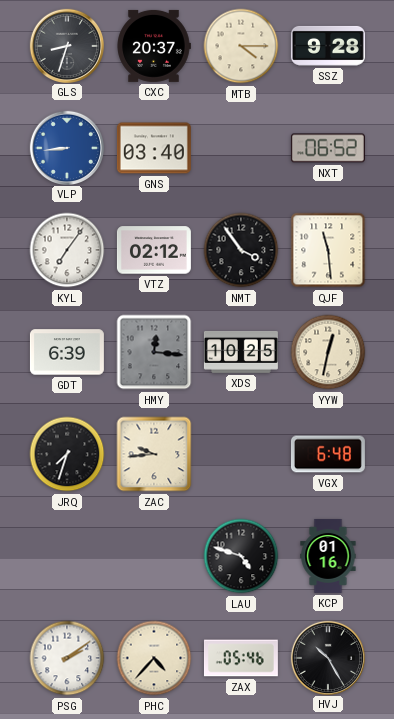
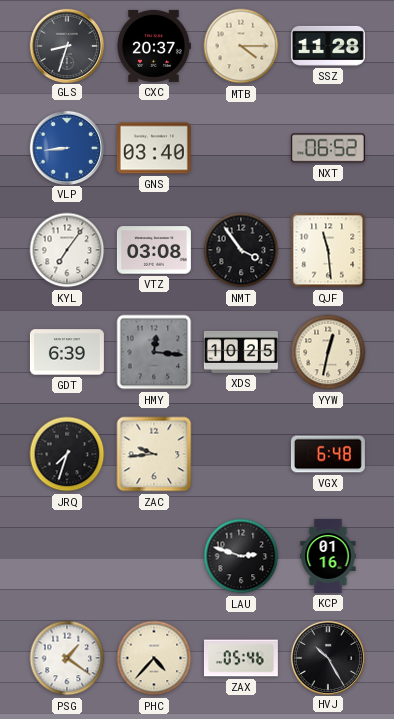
SSZ: 9:28 -> 11:28 (328, 46)
VTZ: 02:12 -> 03:08 (154, 250)
LAU: 4:48 -> 2:48 (241, 556)
PSG: 2:09 -> 1:21 (67, 658)
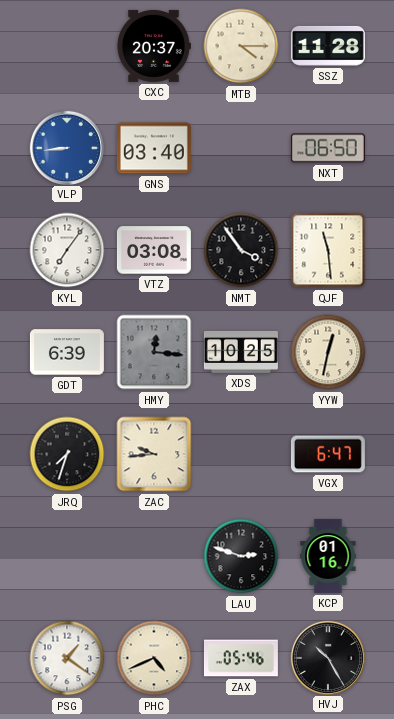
GLS: 8:33 -> none (66, 45)
NXT: 06:52 -> 06:50 (328, 148)
VGX: 6:48 -> 6:47 (328, 454)
PHC: 4:37 -> 4:41 (154, 658)
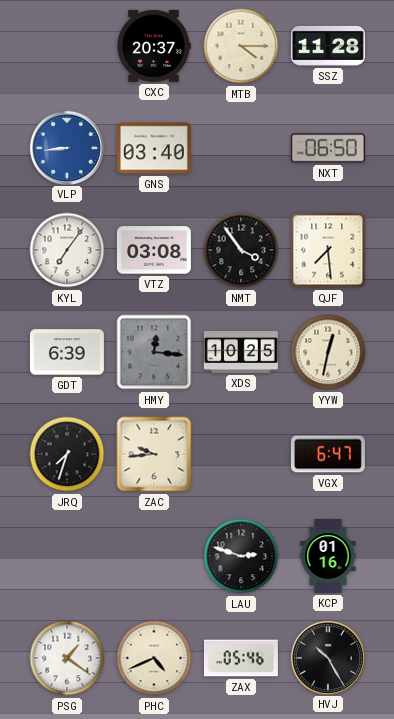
QJF: 11:29 -> 7:29 (328, 250)
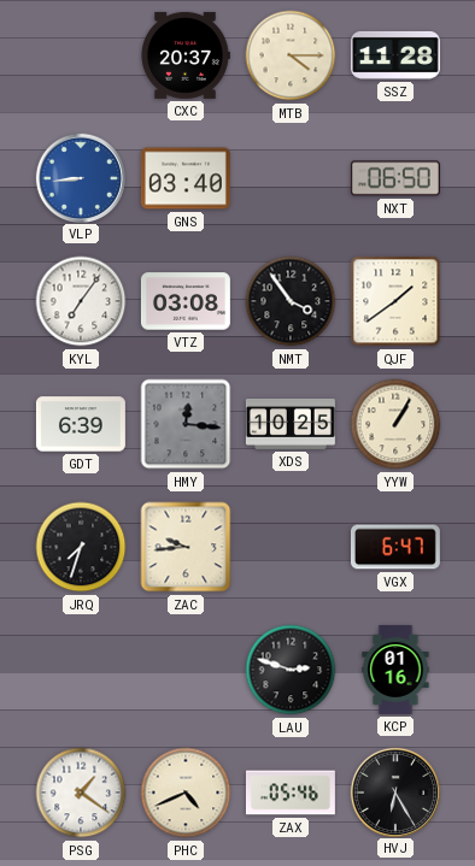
QJF: 7:29 -> 1:39 (395, 301)
YYW: 12:32 -> 1:05 (395, 424)
HVJ: 10:25 -> 6:25 (394, 791)
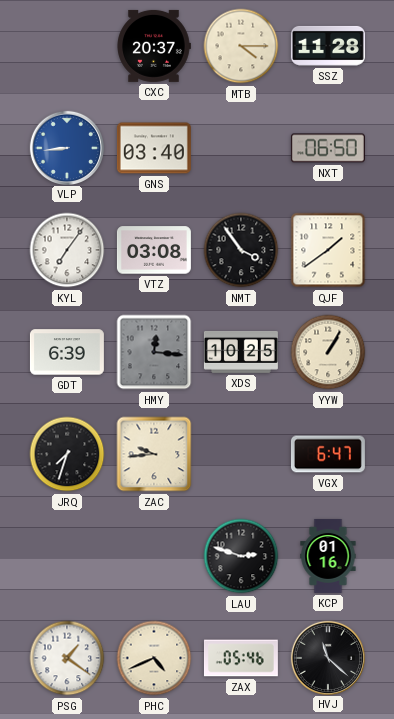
HVJ: 6:25 -> 11:22 (327, 657)
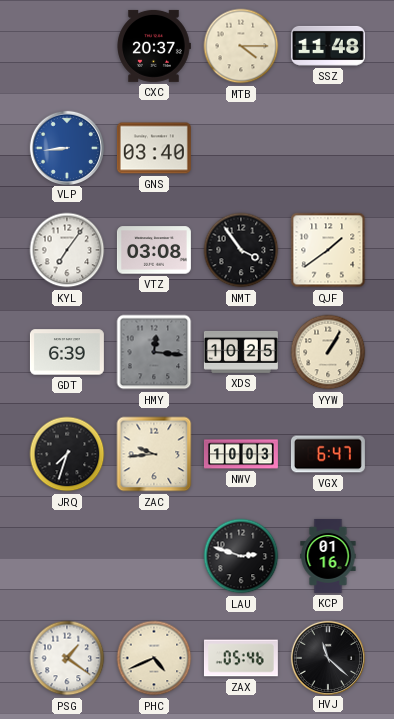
SSZ: 11:28 -> 11:48 (328, 46)
NXT: 06:50 -> none (328, 148)
NWV: none -> 10:03 (241, 454)
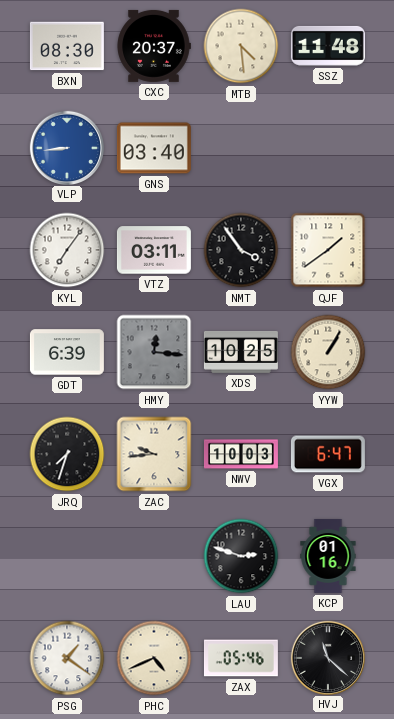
BXN: none -> 08:30 (67, 46)
MTB: 4:15 -> 4:29 (241, 46)
VTZ: 03:08 -> 03:11 (154, 250)
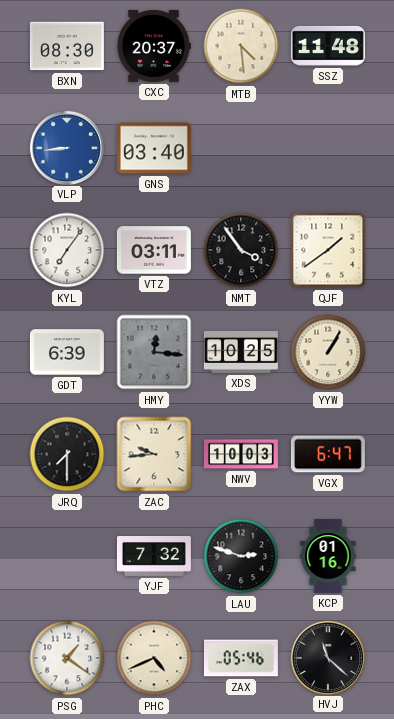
JRQ: 7:33 -> 7:30 (67, 454)
YJF: none -> 7:32 (154, 557)
